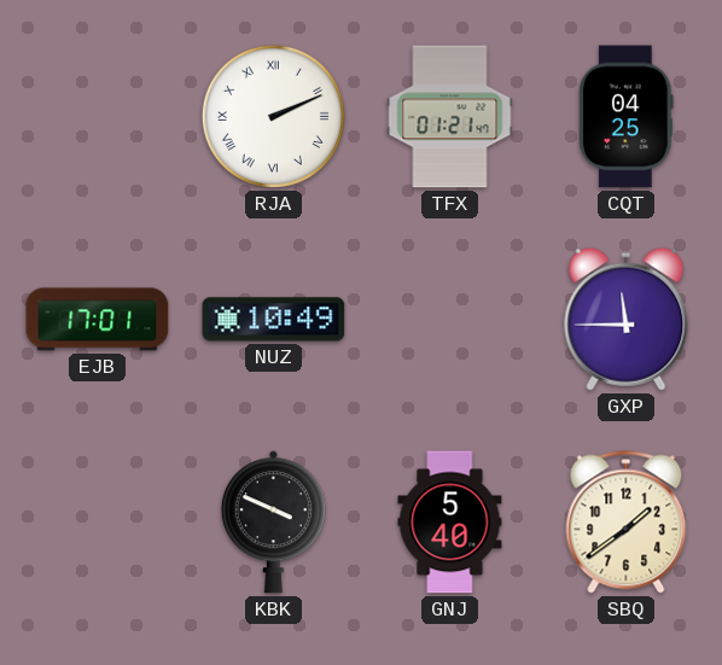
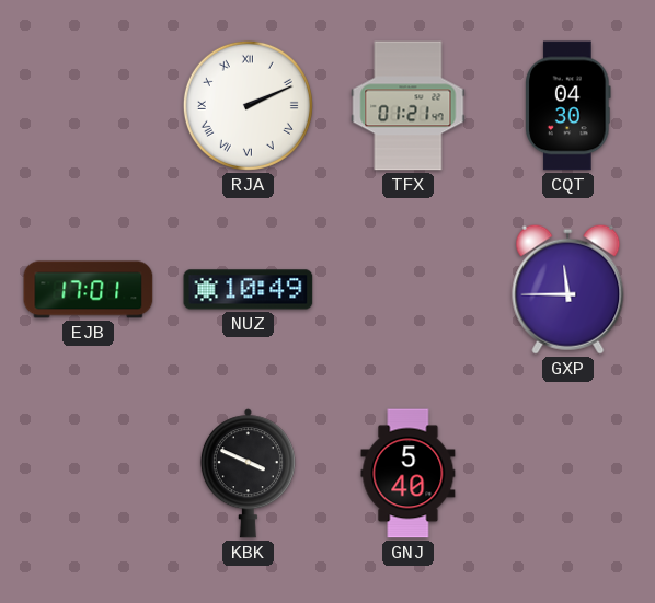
CQT: 04:25 -> 04:30 (568, 106)
SBQ: 1:39 -> none (627, 523)
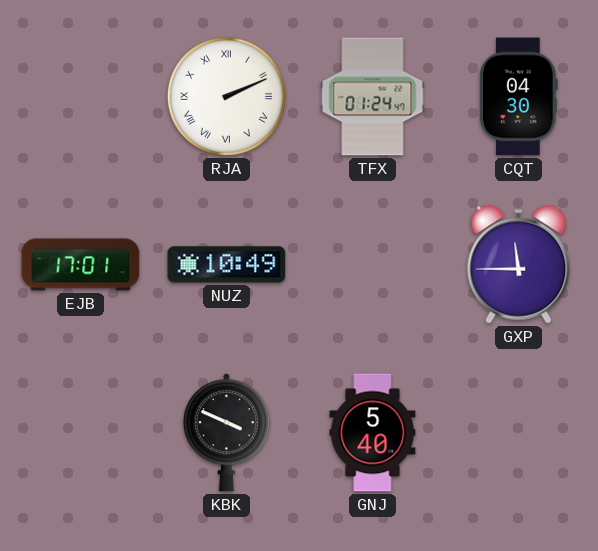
TFX: 01:21 -> 01:24 (373, 97)
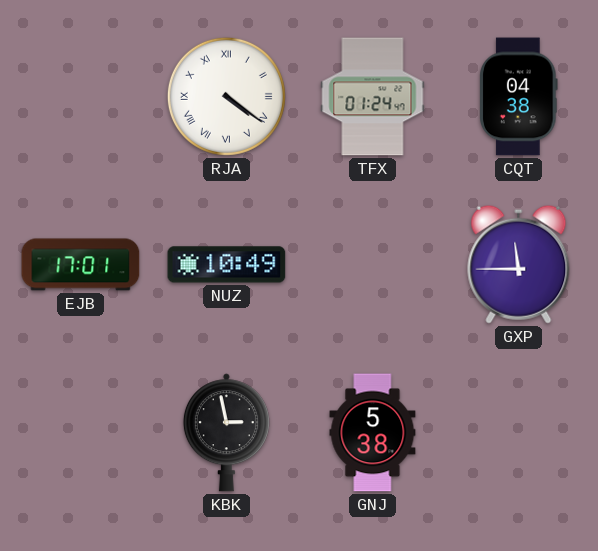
RJA: 2:11 -> 4:21 (226, 96)
CQT: 04:30 -> 04:38 (519, 97)
KBK: 3:49 -> 2:58 (226, 433)
GNJ: 5:40 -> 5:38 (373, 433)
